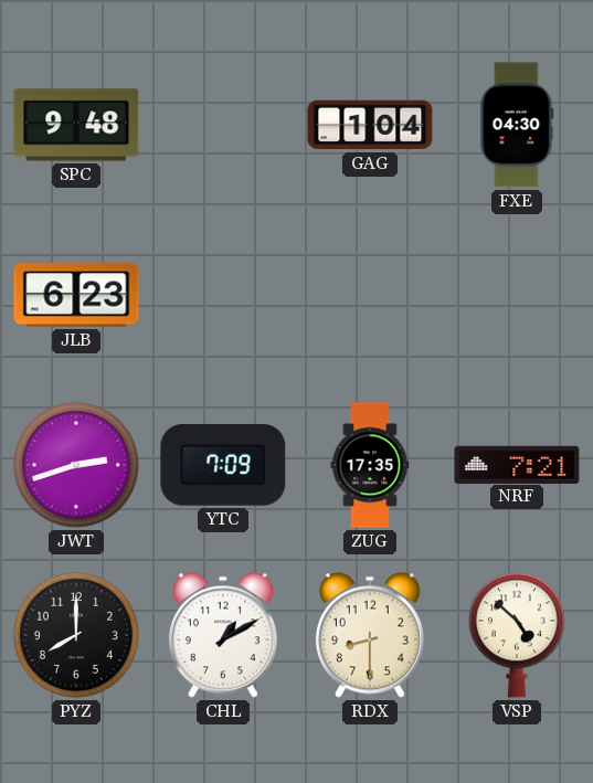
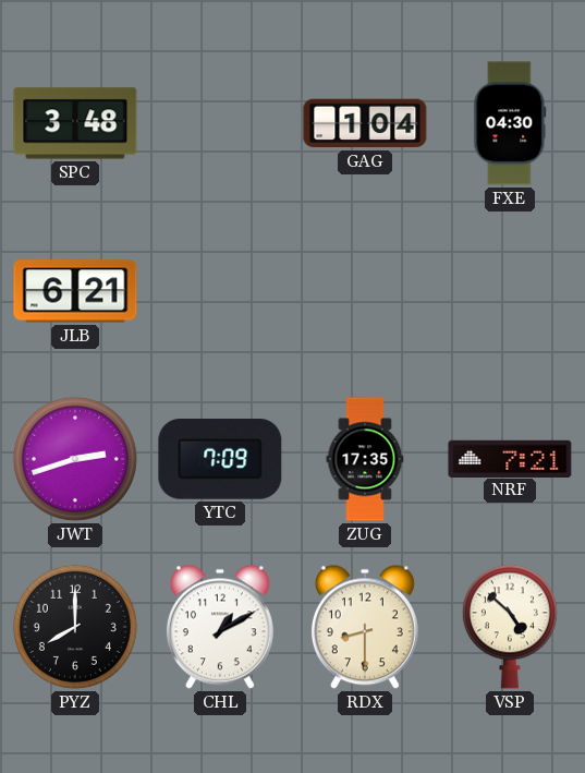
SPC: 9:48 -> 3:48 (75, 123)
JLB: 6:23 -> 6:21 (75, 291)
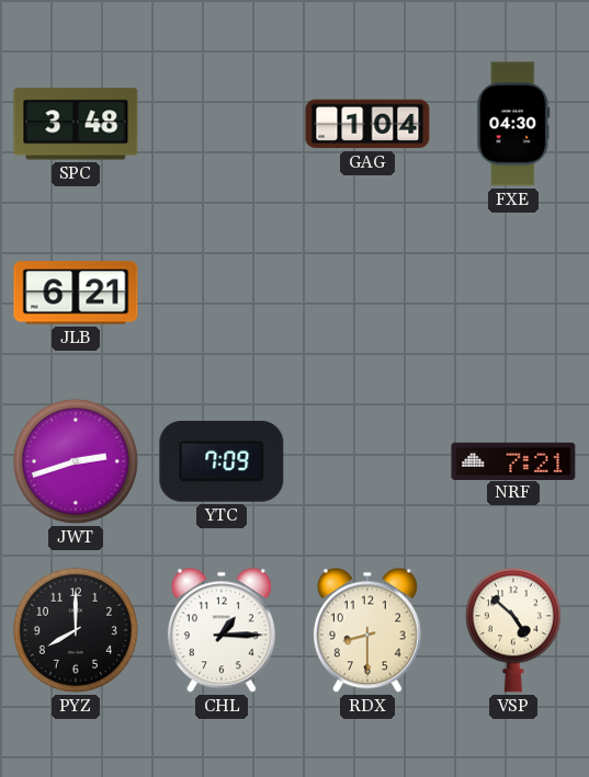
ZUG: 17:35 -> none (365, 459)
CHL: 1:10 -> 1:15 (222, 630)
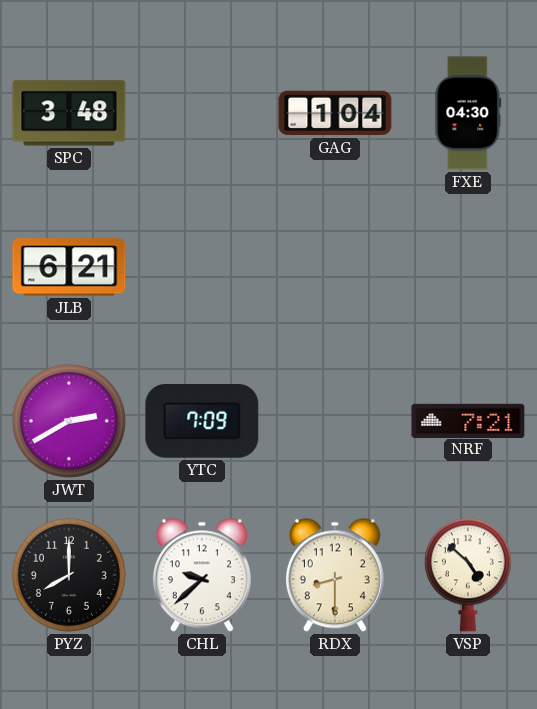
JWT: 2:42 -> 2:40 (69, 421)
CHL: 1:15 -> 9:38 (202, 575)
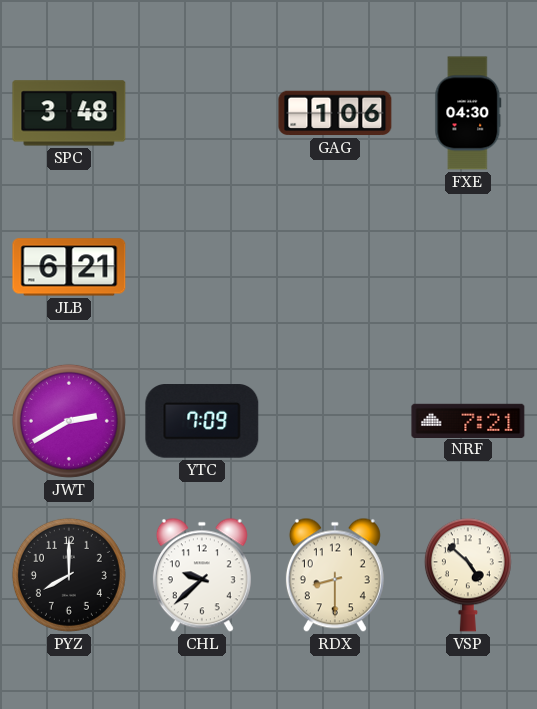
GAG: 1:04 -> 1:06 (335, 113)
